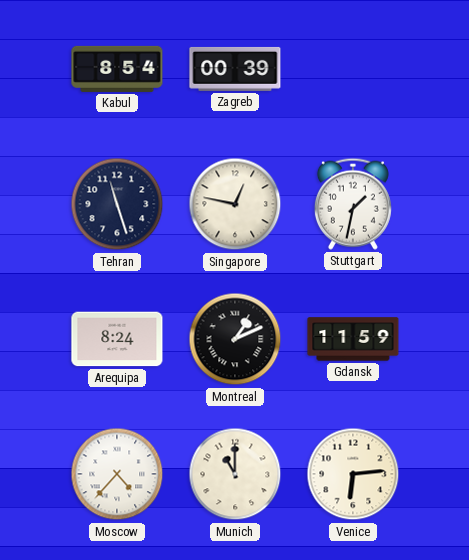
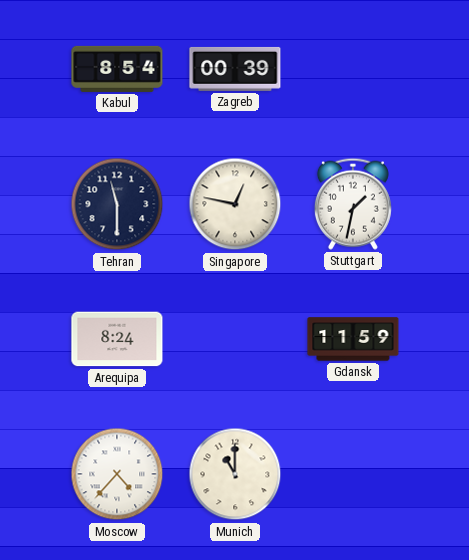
Tehran: 11:27 -> 11:30 (117, 204)
Montreal: 1:11 -> none (235, 339)
Venice: 6:14 -> none (353, 474)
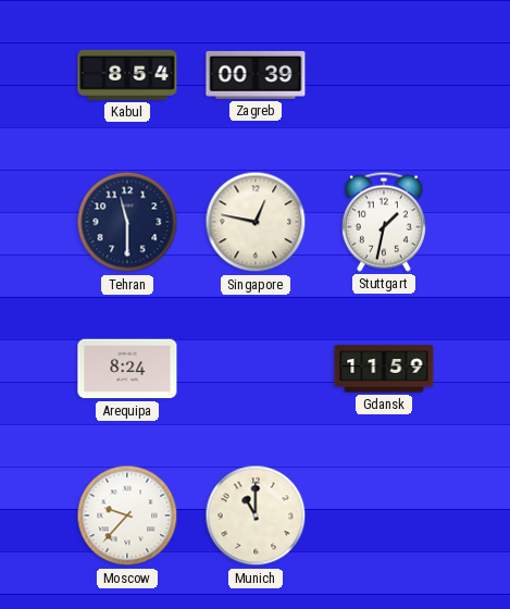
Moscow: 4:37 -> 9:37 (127, 515)
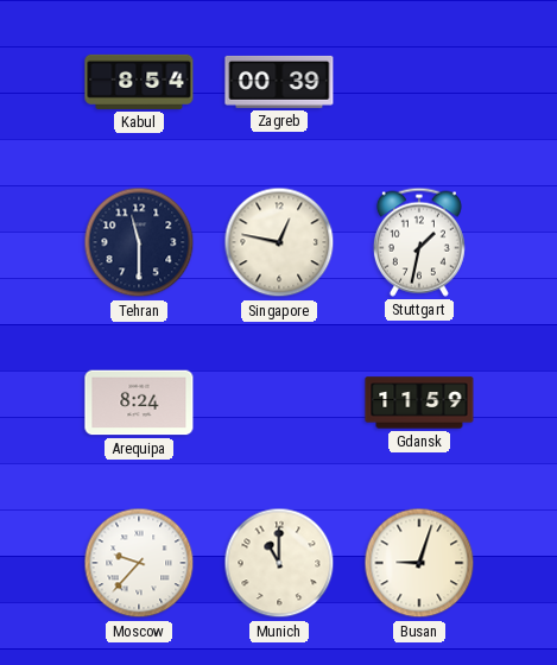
Busan: none -> 9:03 (419, 563)
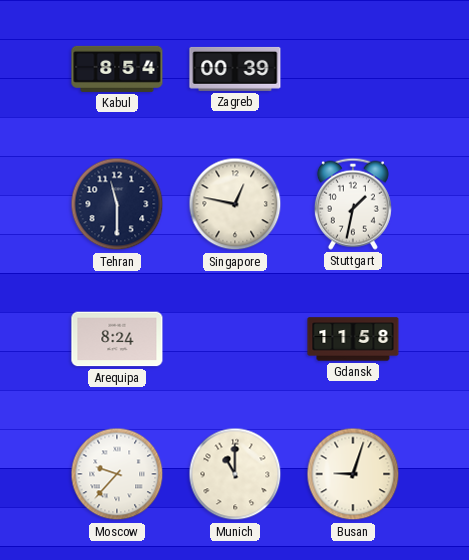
Gdansk: 11:59 -> 11:58 (353, 339)
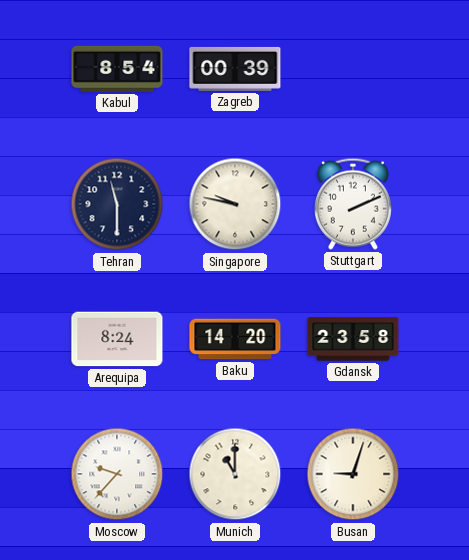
Singapore: 12:47 -> 9:47 (235, 204)
Stuttgart: 1:32 -> 2:11 (353, 204)
Baku: none -> 14:20 (235, 339)
Gdansk: 11:58 -> 23:58 (353, 339)
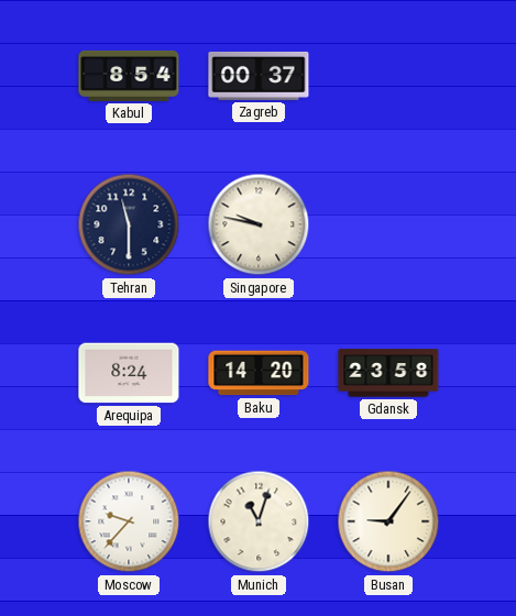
Zagreb: 00:39 -> 00:37 (259, 76)
Stuttgart: 2:11 -> none (353, 204)
Munich: 11:00 -> 11:03 (259, 521)
Busan: 9:03 -> 9:06 (388, 521)
